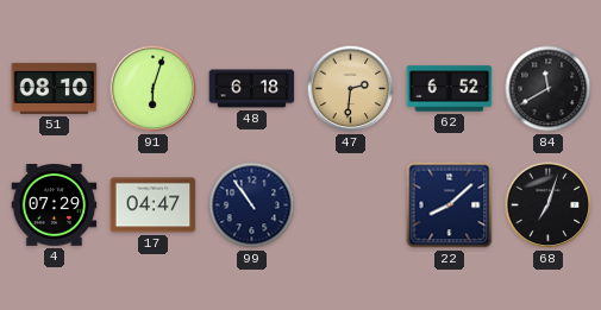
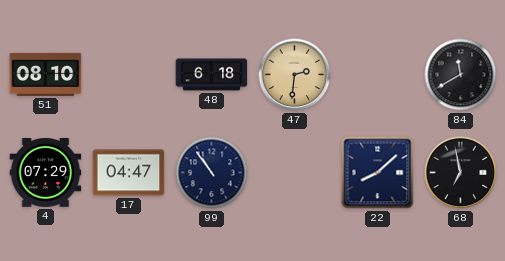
91: 6:03 -> none (154, 89)
62: 6:52 -> none (450, 89)
68: 7:03 -> 6:58 (461, 173)
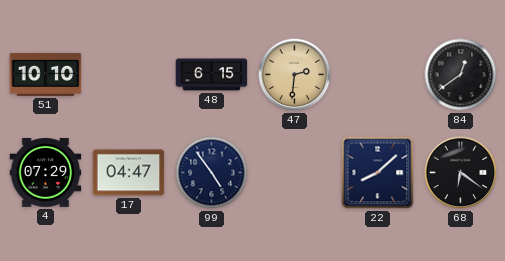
51: 08:10 -> 10:10 (46, 74)
48: 6:18 -> 6:15 (212, 75)
84: 11:40 -> 12:39 (461, 75)
99: 10:54 -> 4:54 (212, 173)
68: 6:58 -> 6:21 (461, 173)
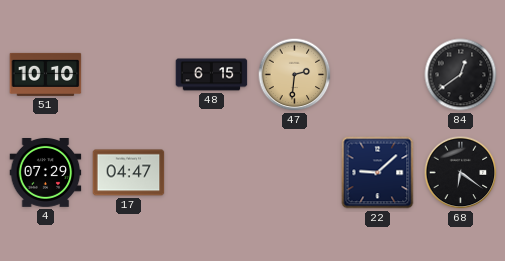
99: 4:54 -> none (212, 173)
22: 8:08 -> 9:08 (378, 173)
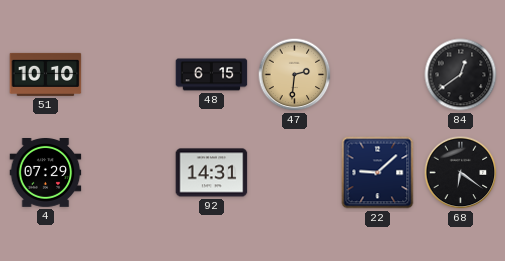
17: 04:47 -> none (129, 173)
92: none -> 14:31 (212, 173)
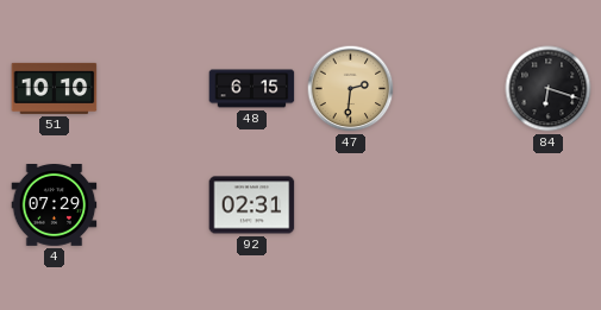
84: 12:39 -> 6:18 (549, 89)
92: 14:31 -> 02:31 (252, 205)
22: 9:08 -> none (378, 173)
68: 6:21 -> none (461, 173)
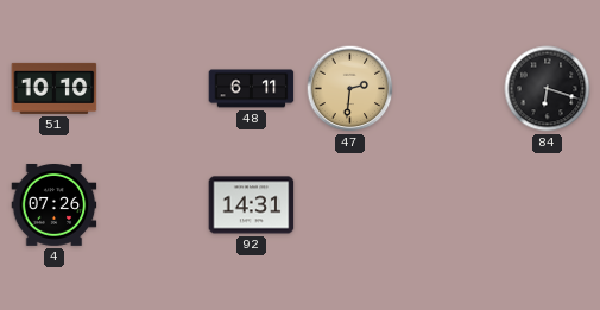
48: 6:15 -> 6:11 (252, 89)
4: 07:29 -> 07:26 (55, 205)
92: 02:31 -> 14:31 (252, 205)
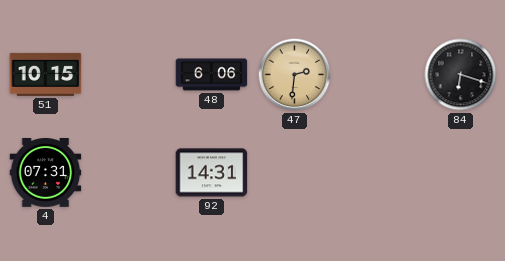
51: 10:10 -> 10:15 (46, 74)
48: 6:11 -> 6:06 (212, 75)
4: 07:26 -> 07:31 (46, 173)
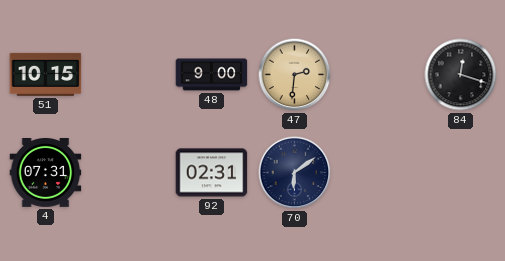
48: 6:06 -> 9:00 (212, 75)
84: 6:18 -> 12:18 (461, 75)
92: 14:31 -> 02:31 (212, 173)
70: none -> 6:09 (295, 173)
